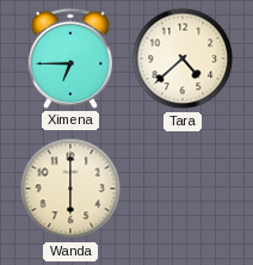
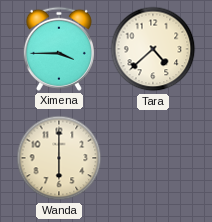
Ximena: 6:45 -> 3:45 (59, 49)
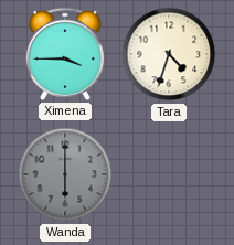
Tara: 4:38 -> 4:33 (169, 54)
Wanda dial: cream -> grey (65, 174)
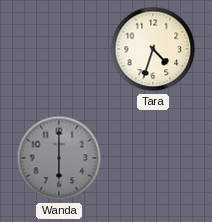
Ximena: 3:45 -> none (65, 54)
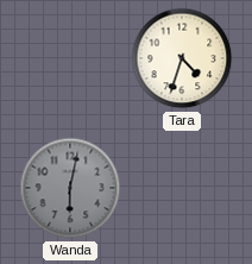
Wanda: 6:00 -> 6:02 (70, 188)
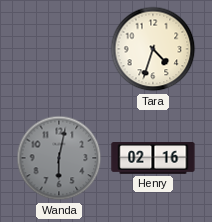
Henry: none -> 02:16 (153, 159)
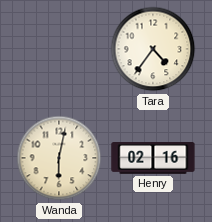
Tara: 4:33 -> 4:36 (153, 49)
Wanda dial: grey -> cream (59, 158)
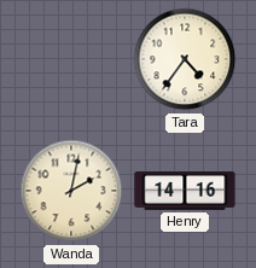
Wanda: 6:02 -> 2:02 (71, 191)
Henry: 02:16 -> 14:16 (185, 192)
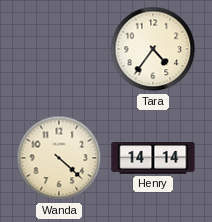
Wanda: 2:02 -> 4:22 (59, 158)
Henry: 14:16 -> 14:14 (153, 159)
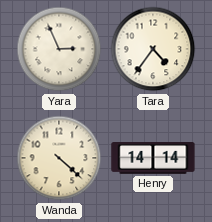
Yara: none -> 2:56 (59, 49)
